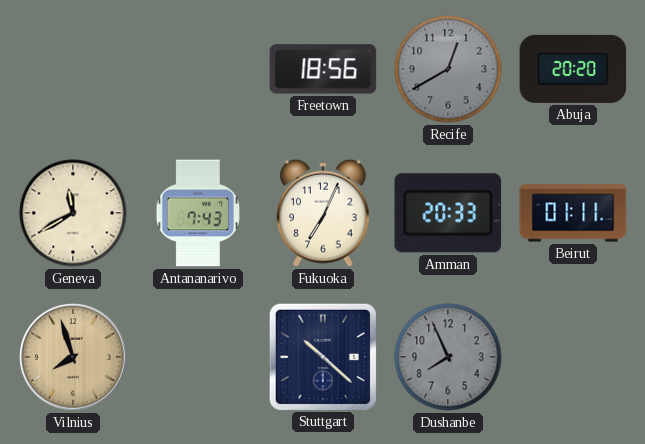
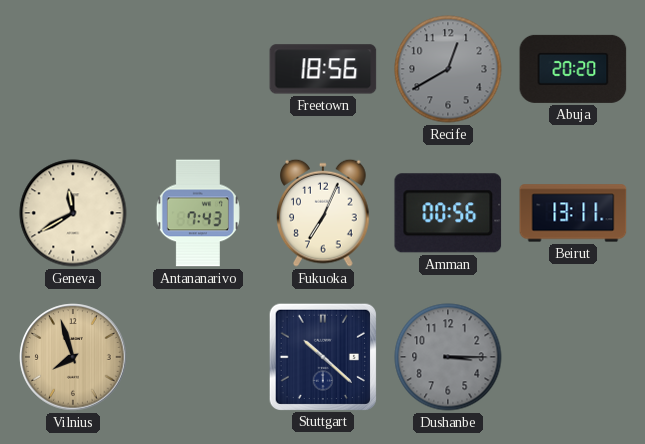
Amman: 20:33 -> 00:56 (448, 213)
Beirut: 01:11 -> 13:11 (573, 213)
Dushanbe: 7:56 -> 3:15 (448, 357)
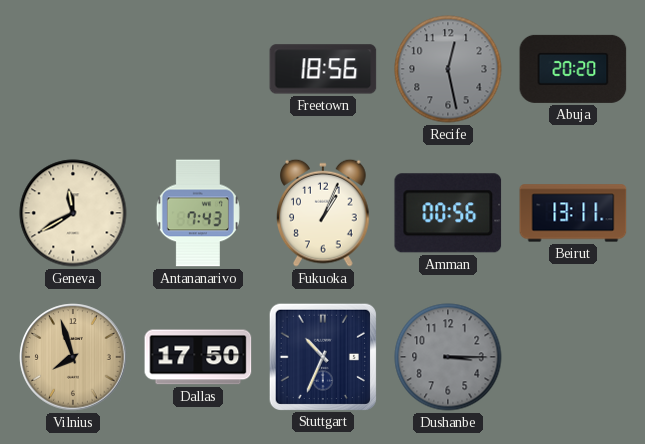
Recife: 12:40 -> 12:28 (448, 69)
Fukuoka: 7:04 -> 1:04 (324, 213)
Dallas: none -> 17:50 (198, 357)
Stuttgart: 10:22 -> 10:34 (322, 356)
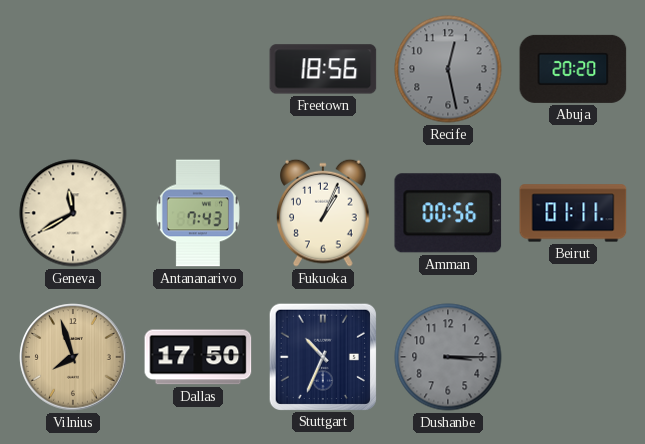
Beirut: 13:11 -> 01:11 (573, 213)
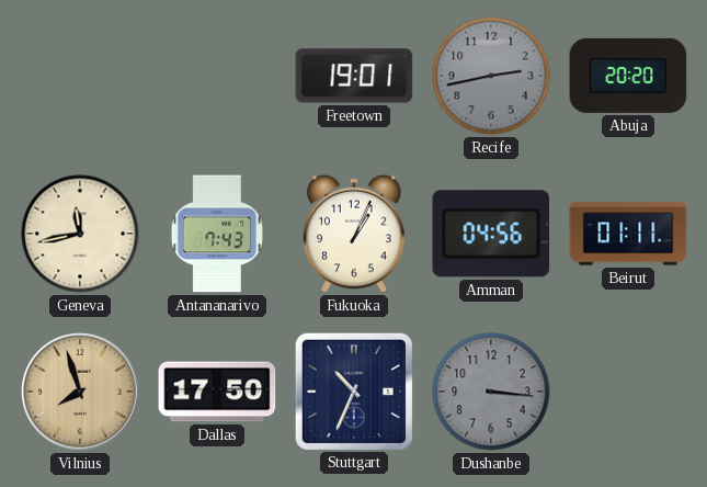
Freetown: 18:56 -> 19:01 (354, 76)
Recife: 12:28 -> 2:43 (491, 76)
Geneva: 11:40 -> 11:43 (80, 234)
Amman: 00:56 -> 04:56 (491, 234)
Dushanbe: 3:15 -> 3:16 (491, 392)
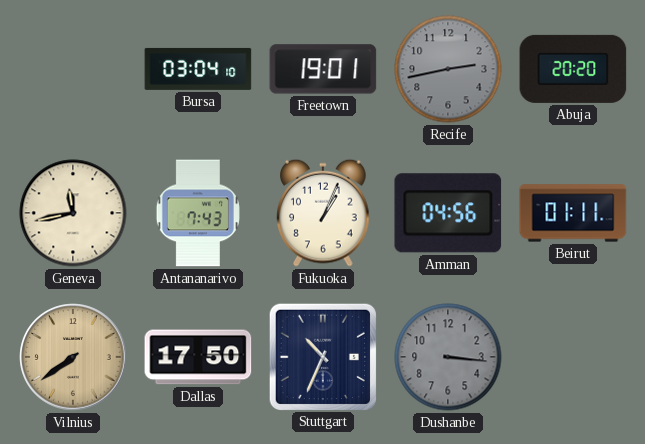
Bursa: none -> 03:04 (198, 69)
Vilnius: 7:57 -> 7:39 (73, 357)
